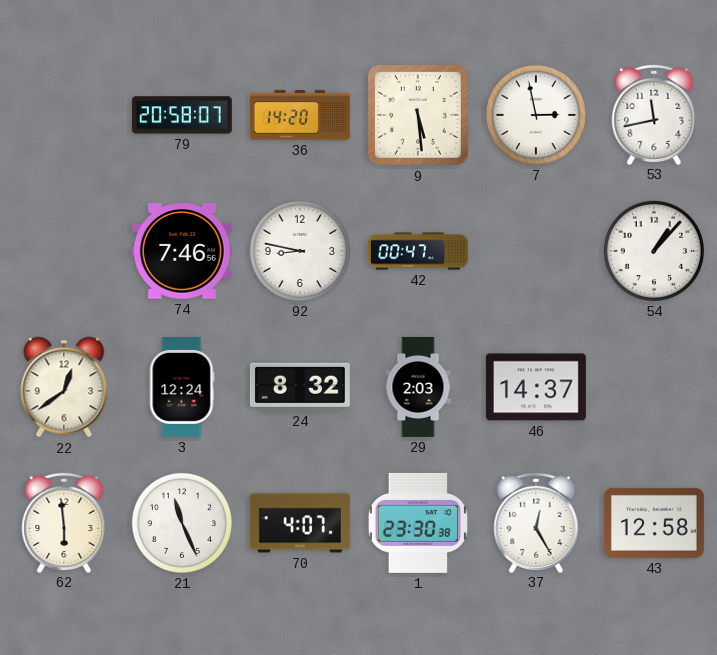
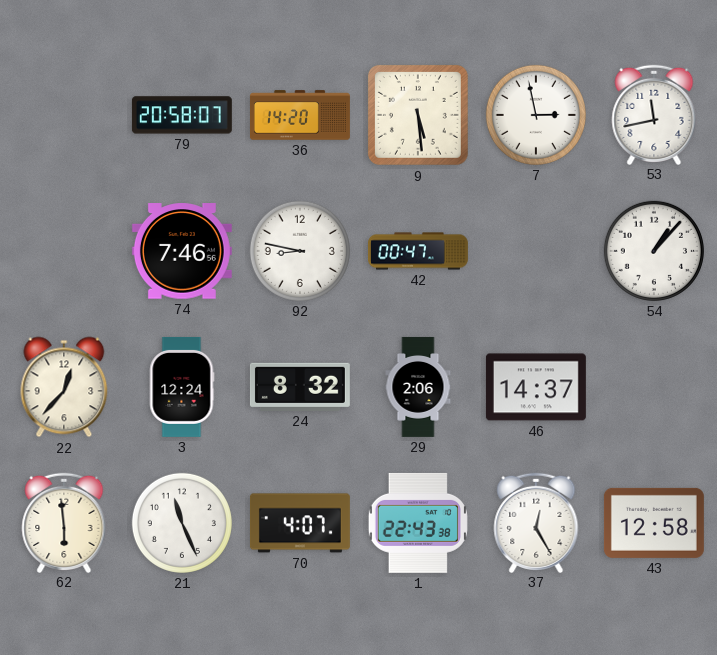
22: 12:39 -> 12:37 (64, 387)
29: 2:03 -> 2:06 (418, 387)
1: 23:30 -> 22:43 (418, 523)
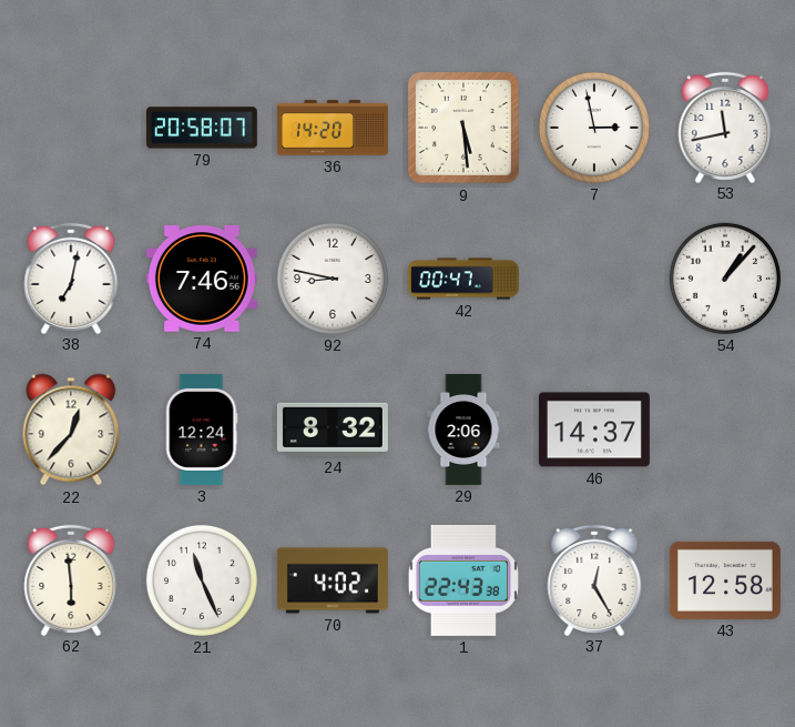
38: none -> 7:02 (71, 277)
70: 4:07 -> 4:02 (333, 580)
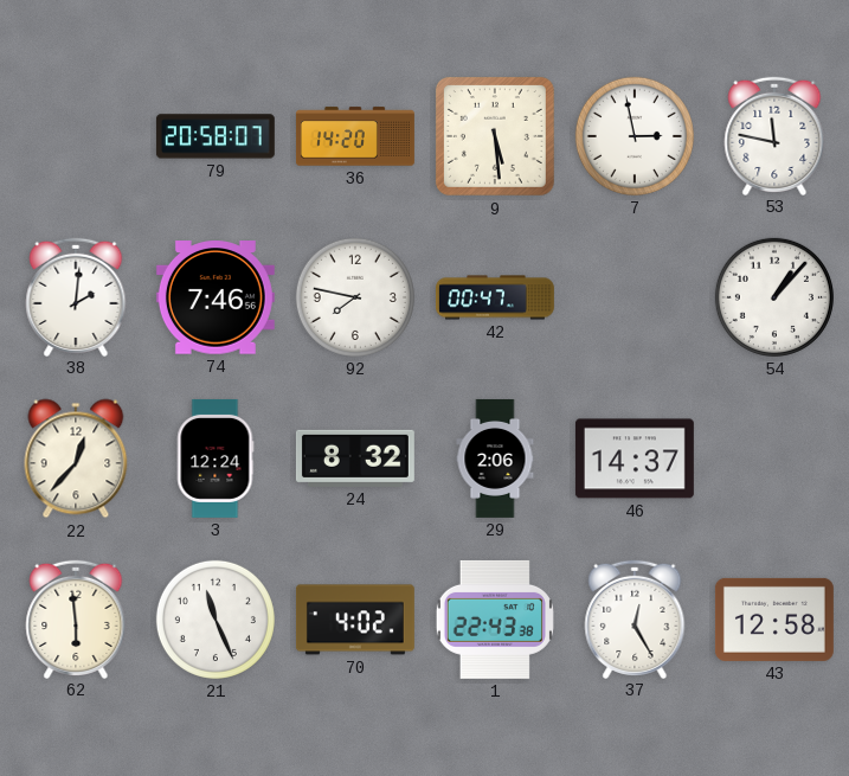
53: 11:43 -> 11:47 (774, 135)
38: 7:02 -> 2:01 (76, 296)
92: 8:47 -> 7:47 (355, 297)
